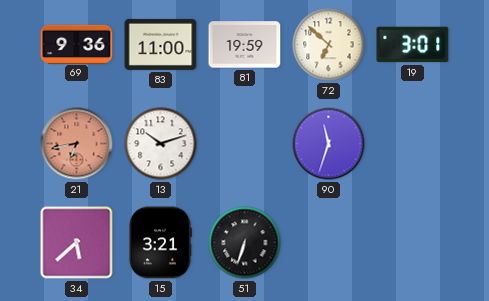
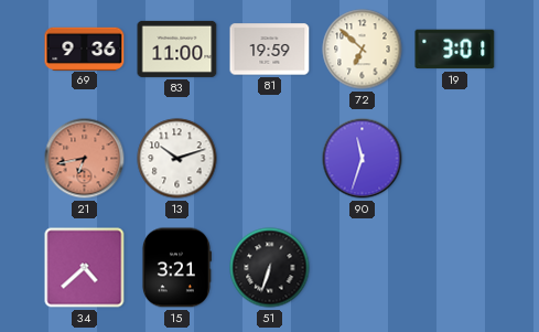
34: 5:38 -> 4:38 (85, 268)
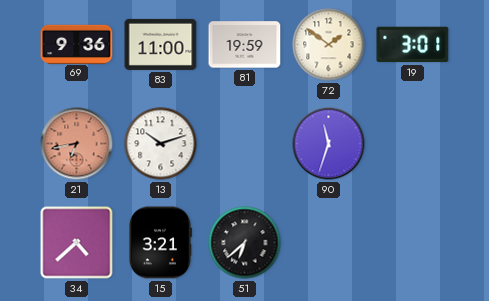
72: 6:52 -> 1:51 (329, 45)
51: 6:33 -> 6:38 (245, 243)
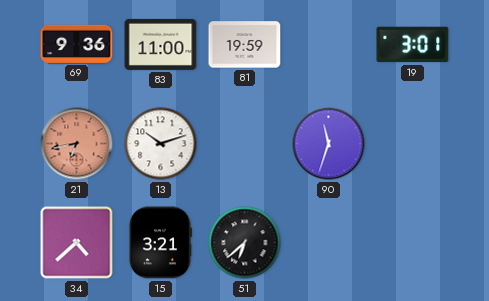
72: 1:51 -> none (329, 45)
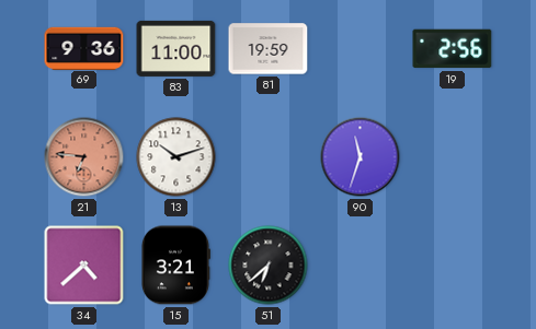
19: 3:01 -> 2:56 (453, 49)
21: 6:43 -> 6:46 (84, 157)
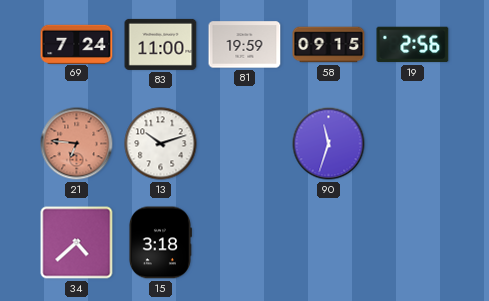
69: 9:36 -> 7:24 (77, 44)
58: none -> 09:15 (329, 45)
15: 3:21 -> 3:18 (160, 243)
51: 6:38 -> none (269, 266)
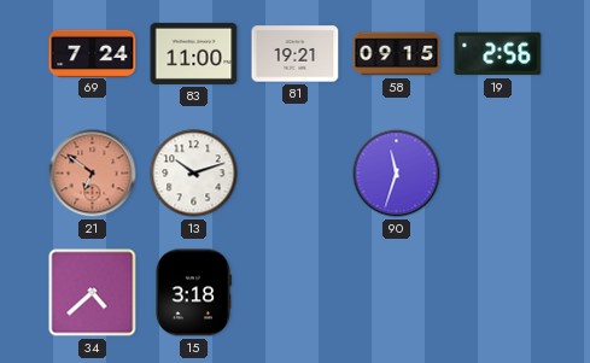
81: 19:59 -> 19:21 (296, 54)
21: 6:46 -> 6:51 (93, 174)
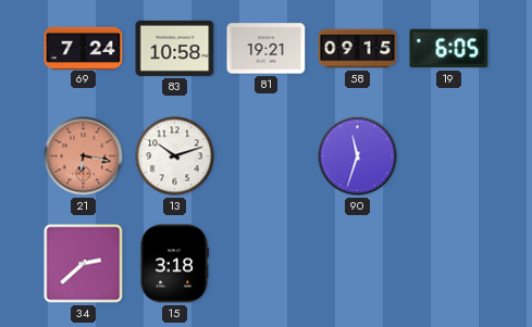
83: 11:00 -> 10:58 (175, 48)
19: 2:56 -> 6:05 (449, 49)
21: 6:51 -> 6:17 (84, 156)
34: 4:38 -> 2:38 (84, 264)
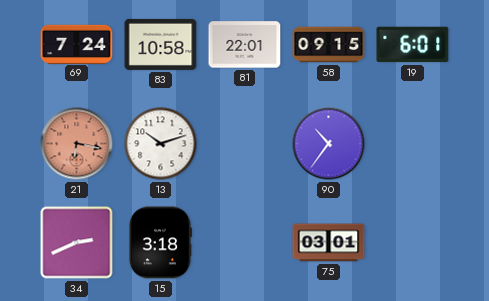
81: 19:21 -> 22:01 (245, 45)
19: 6:05 -> 6:01 (413, 45)
90: 11:33 -> 10:36 (329, 144)
34: 2:38 -> 2:41 (77, 243)
75: none -> 03:01 (329, 243)
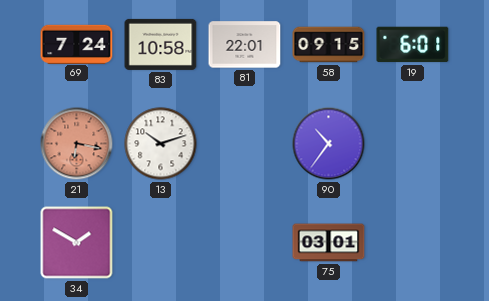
34: 2:41 -> 1:50 (77, 243)
15: 3:18 -> none (160, 243)
